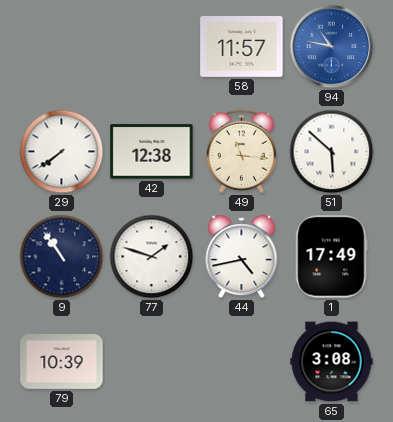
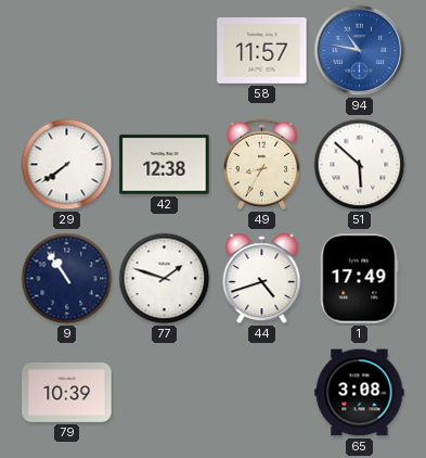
49: 11:16 -> 8:35 (261, 164)
44: 4:43 -> 4:42 (262, 279)
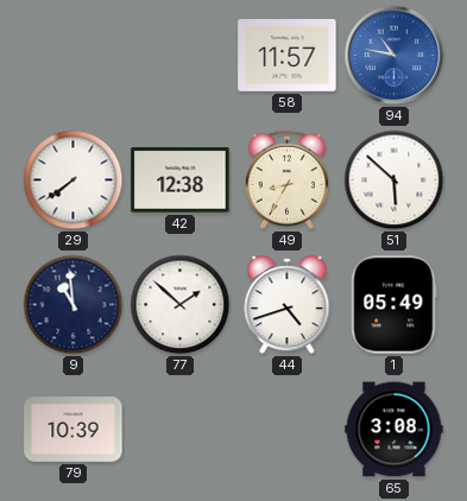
9: 10:54 -> 10:59 (74, 305)
77: 1:48 -> 1:52 (181, 305)
1: 17:49 -> 05:49 (395, 305)
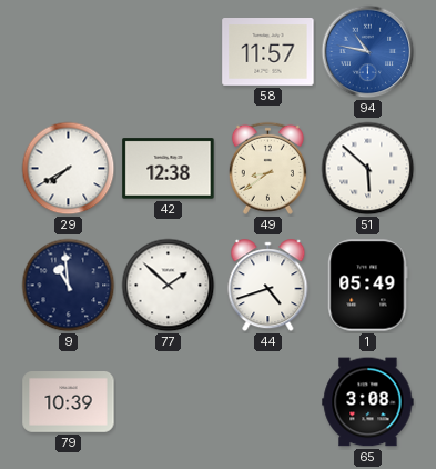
29: 7:39 -> 7:40 (69, 169)
49: 8:35 -> 8:39 (267, 168)
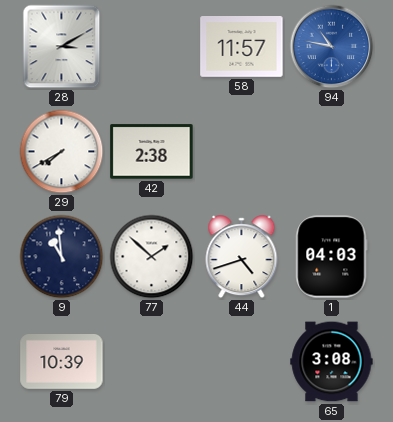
28: none -> 3:10 (62, 47)
42: 12:38 -> 2:38 (152, 152)
49: 8:39 -> none (267, 168)
51: 5:52 -> none (368, 169)
1: 05:49 -> 04:03 (332, 257)
